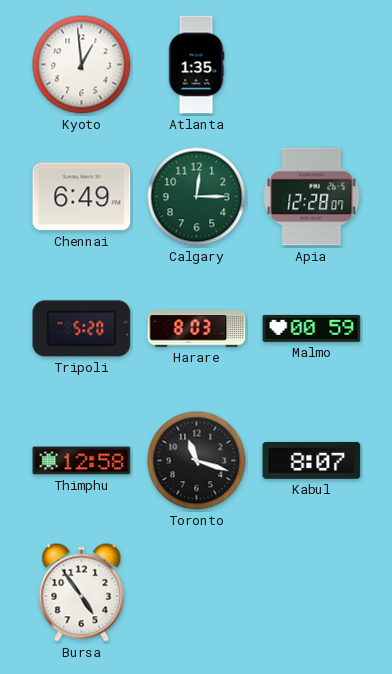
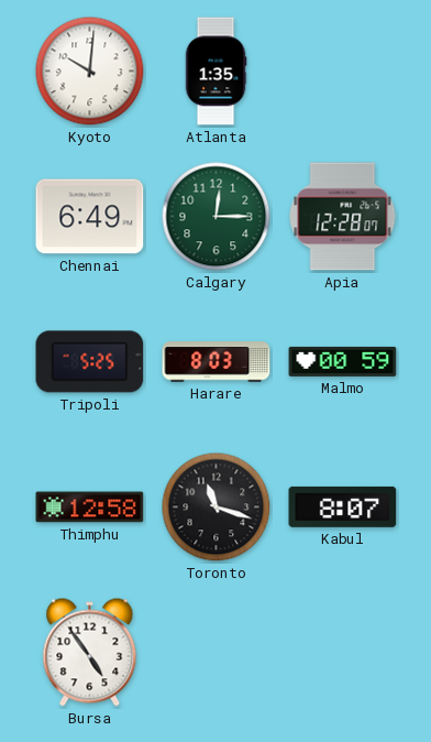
Kyoto: 12:59 -> 10:01 (90, 72)
Tripoli: 5:20 -> 5:25 (90, 362)
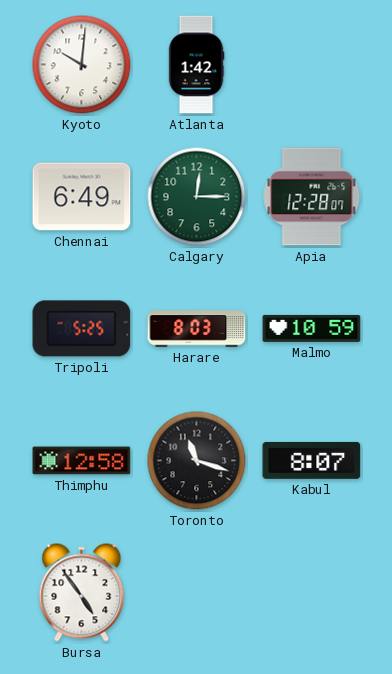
Atlanta: 1:35 -> 1:42 (196, 65)
Malmo: 00:59 -> 10:59 (312, 328)
